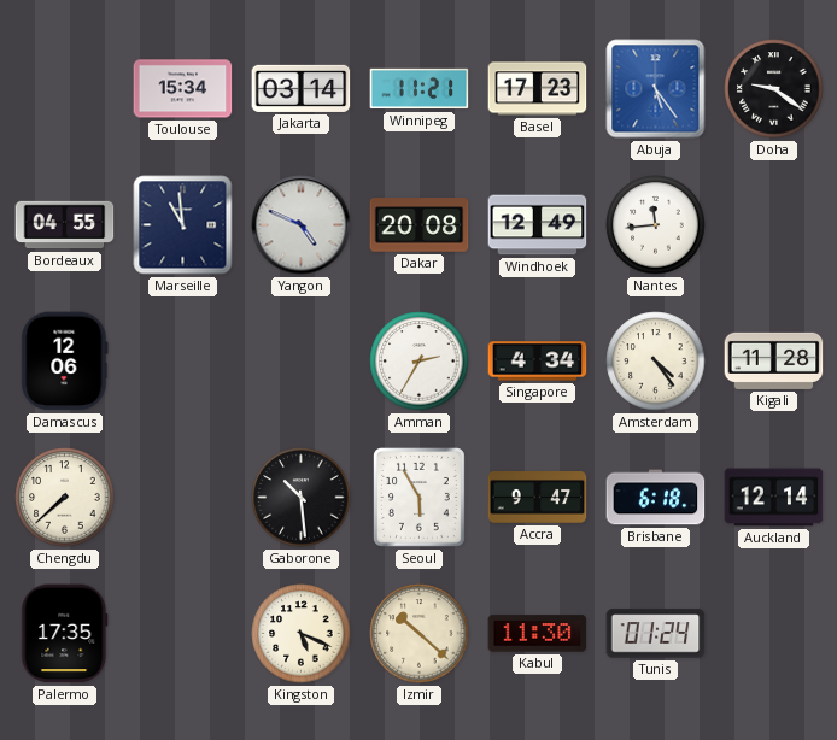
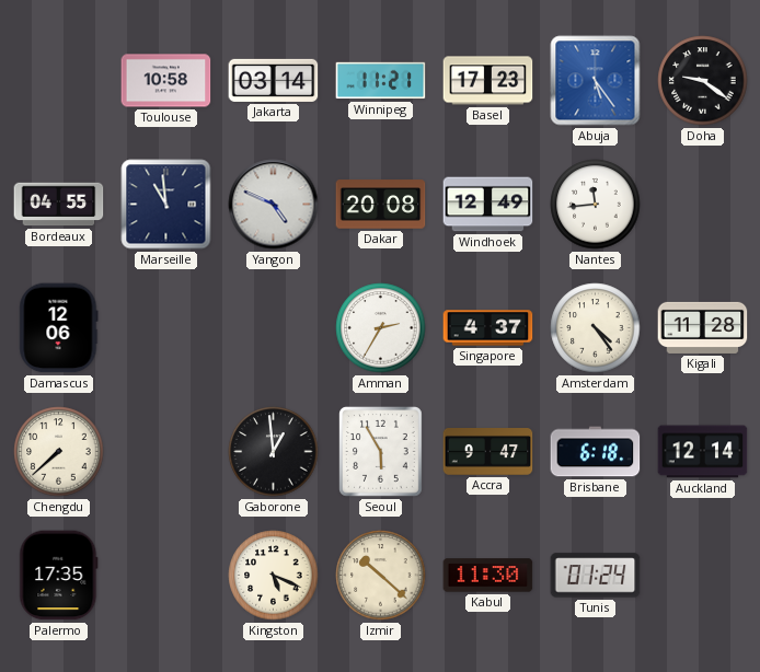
Toulouse: 15:34 -> 10:58 (166, 81)
Singapore: 4:34 -> 4:37 (488, 328)
Gaborone: 10:29 -> 12:59 (274, 452)
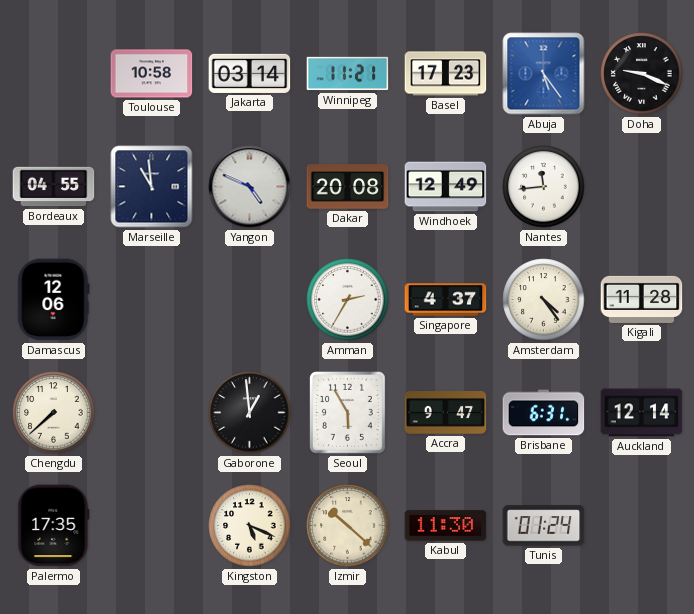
Doha: 9:21 -> 9:19 (642, 74)
Brisbane: 6:18 -> 6:31 (544, 413)
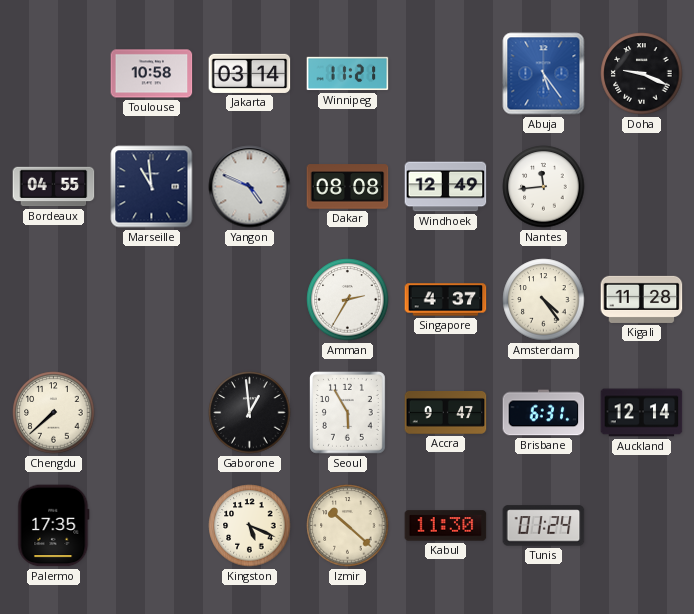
Basel: 17:23 -> none (446, 74)
Dakar: 20:08 -> 08:08 (348, 187)
Damascus: 12:06 -> none (54, 300)
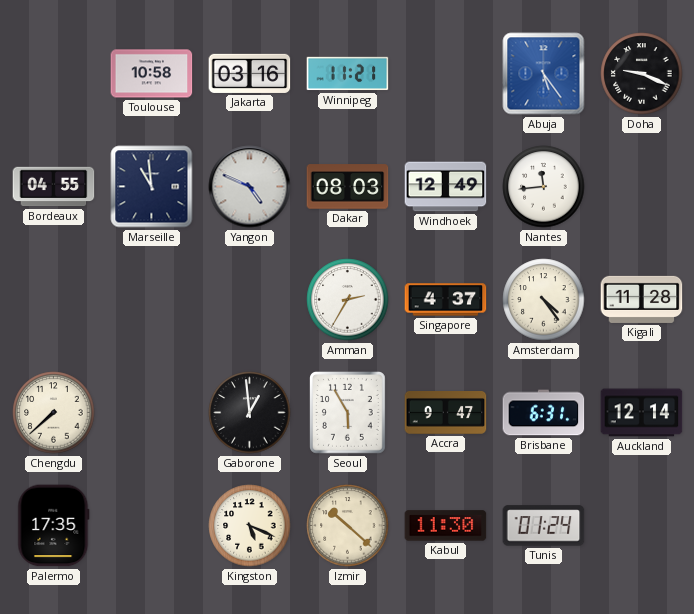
Jakarta: 03:14 -> 03:16 (250, 73)
Dakar: 08:08 -> 08:03 (348, 187)
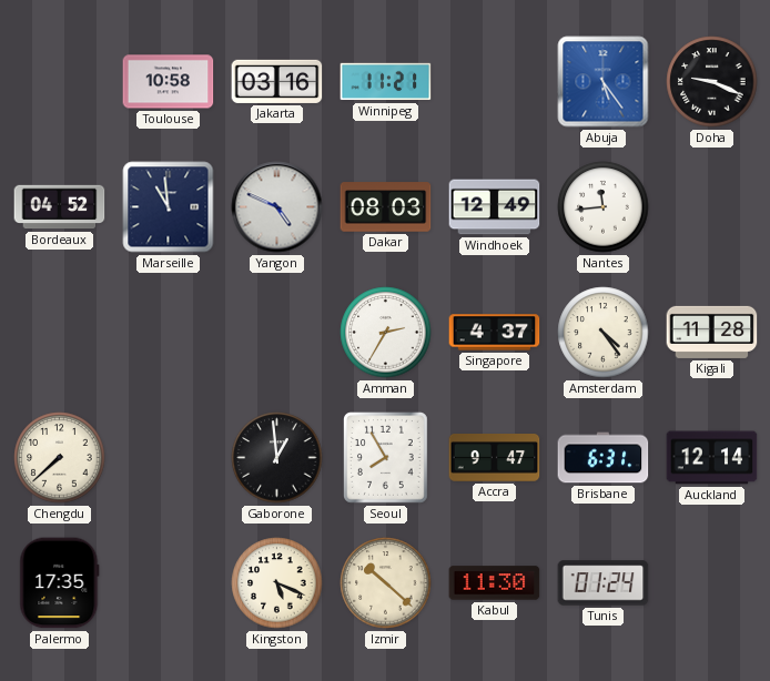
Bordeaux: 04:55 -> 04:52 (60, 207)
Seoul: 5:55 -> 7:55 (386, 458)
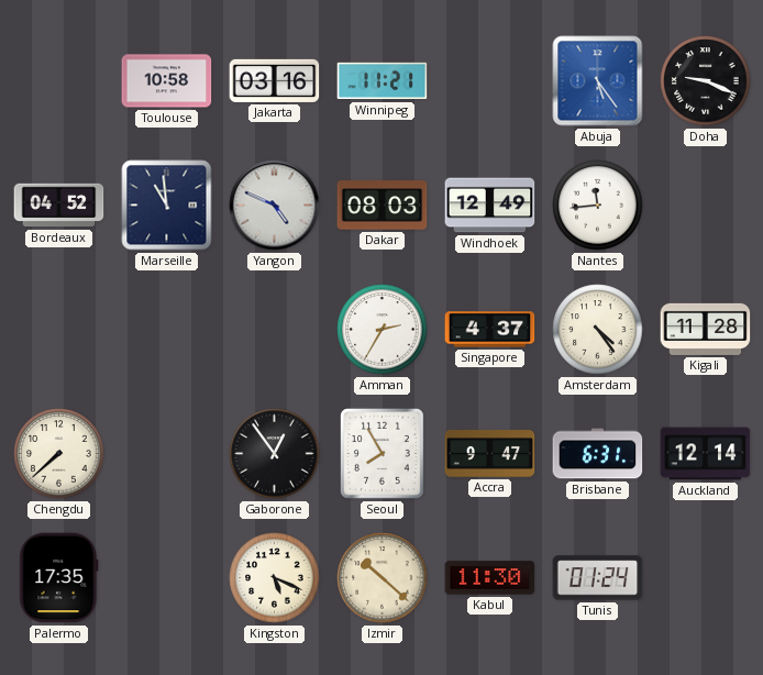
Gaborone: 12:59 -> 12:54 (275, 454)
